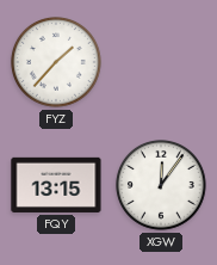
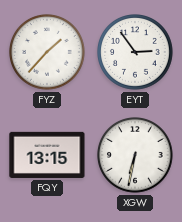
EYT: none -> 2:54 (136, 53)
XGW: 12:06 -> 6:32 (136, 156)
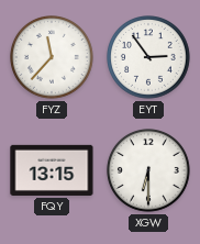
FYZ: 1:37 -> 11:37 (53, 58)
XGW: 6:32 -> 6:30 (149, 171)
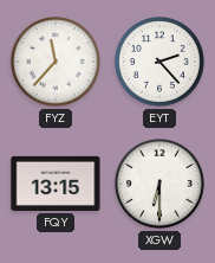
EYT: 2:54 -> 2:23 (161, 63)
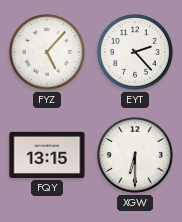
FYZ: 11:37 -> 5:07 (48, 53)
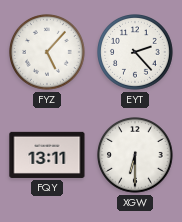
FQY: 13:15 -> 13:11 (47, 155)
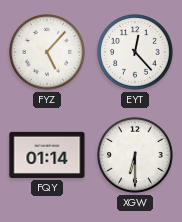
EYT: 2:23 -> 12:23 (136, 53)
FQY: 13:11 -> 01:14 (47, 155)
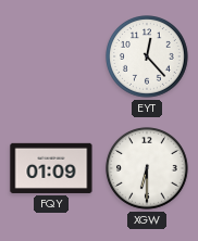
FYZ: 5:07 -> none (48, 53)
FQY: 01:14 -> 01:09 (51, 168)
